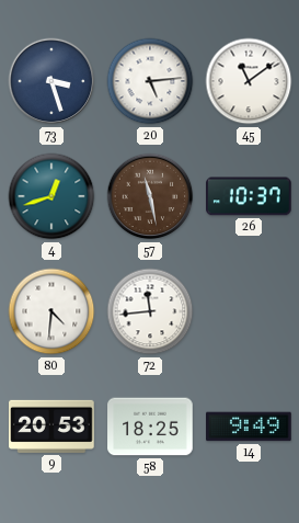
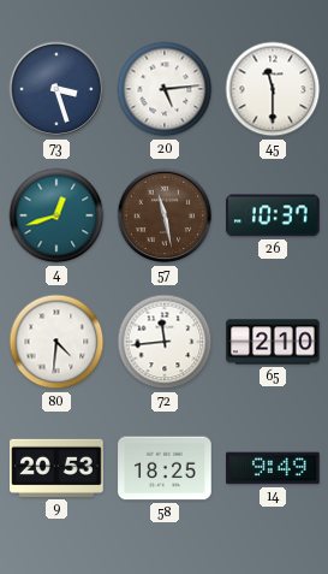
45: 11:09 -> 11:30 (273, 89)
65: none -> 2:10 (273, 342)
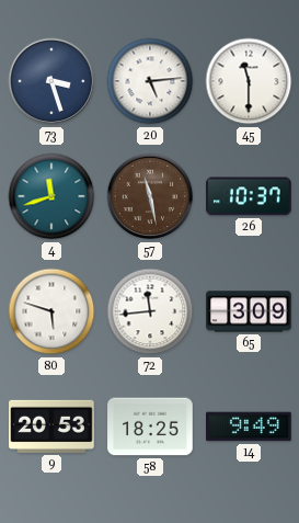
4: 12:42 -> 11:42 (51, 196)
80: 4:31 -> 5:48 (51, 311)
65: 2:10 -> 3:09 (249, 311)
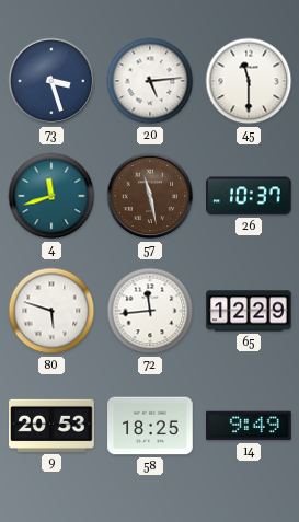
65: 3:09 -> 12:29 (249, 311)
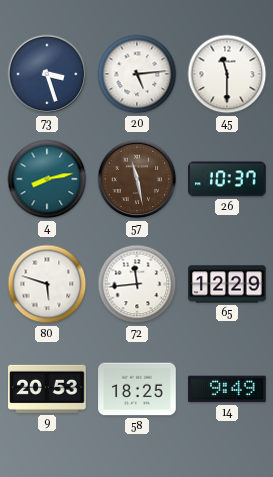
4: 11:42 -> 8:13 (47, 179)
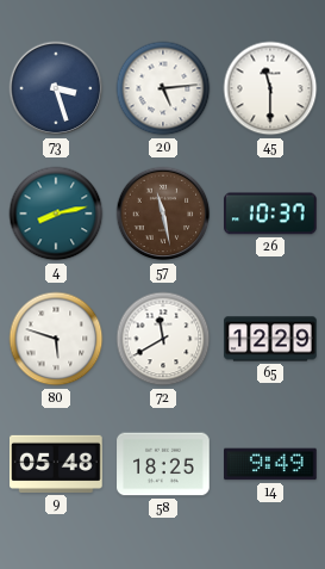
72: 11:44 -> 11:40 (163, 339)
9: 20:53 -> 05:48 (56, 464)
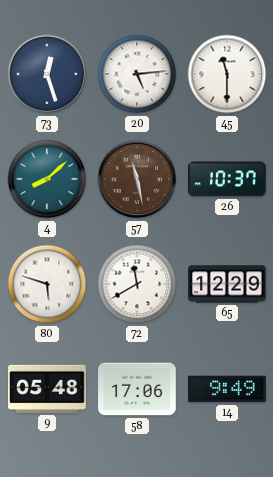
73: 3:27 -> 12:27 (47, 74)
4: 8:13 -> 8:08 (47, 179)
58: 18:25 -> 17:06 (137, 389)
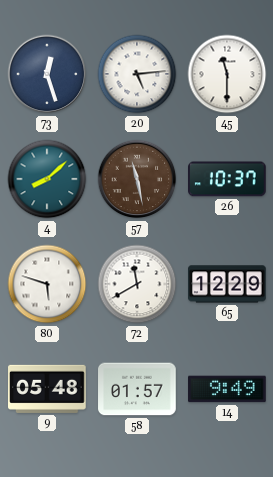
58: 17:06 -> 01:57 (137, 389)
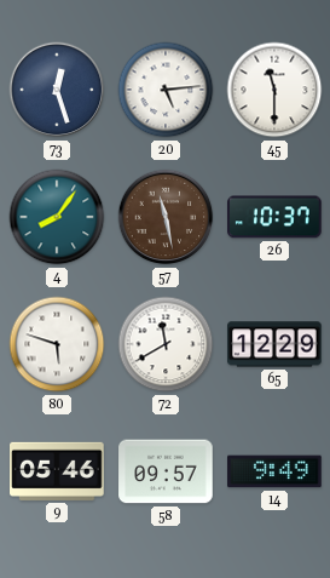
4: 8:08 -> 8:06 (57, 217)
9: 05:48 -> 05:46 (57, 471)
58: 01:57 -> 09:57 (166, 471)
